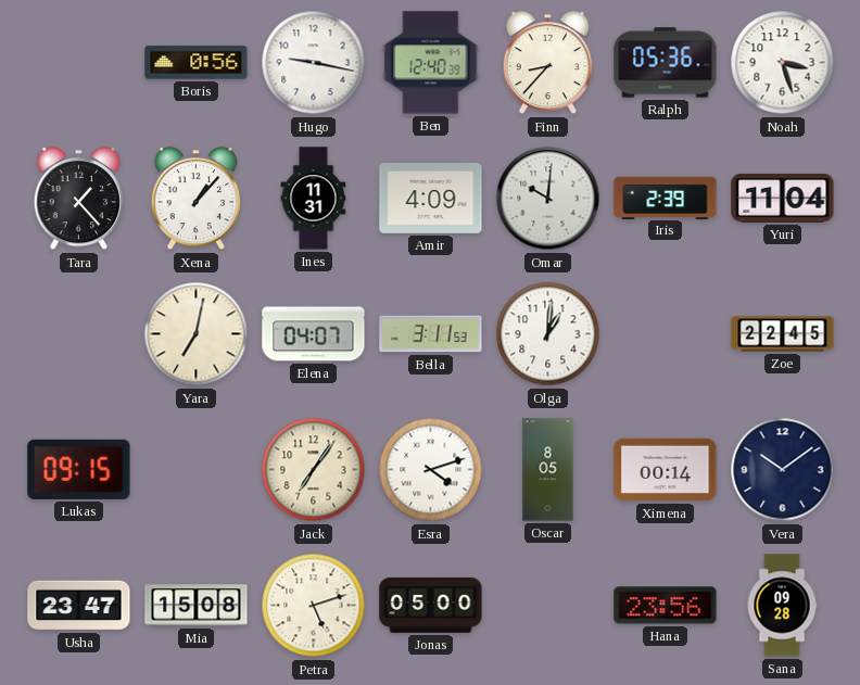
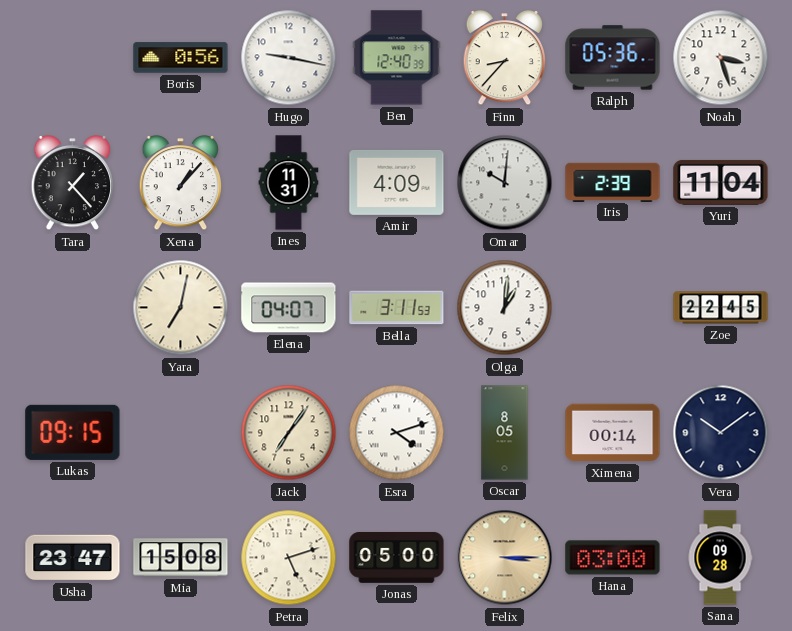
Felix: none -> 3:15 (505, 558)
Hana: 23:56 -> 03:00 (613, 558)
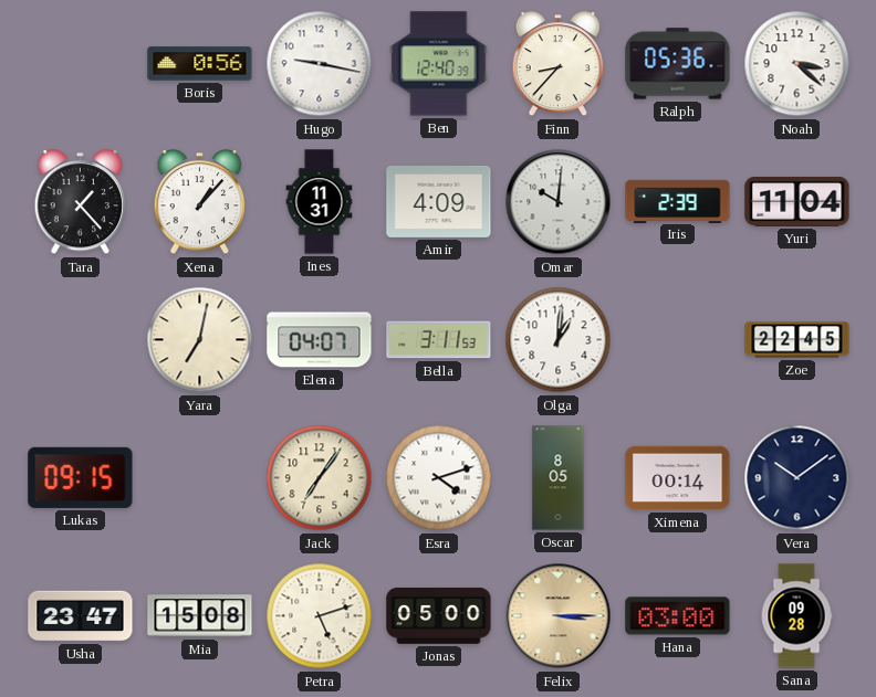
Noah: 3:27 -> 3:22 (797, 64)
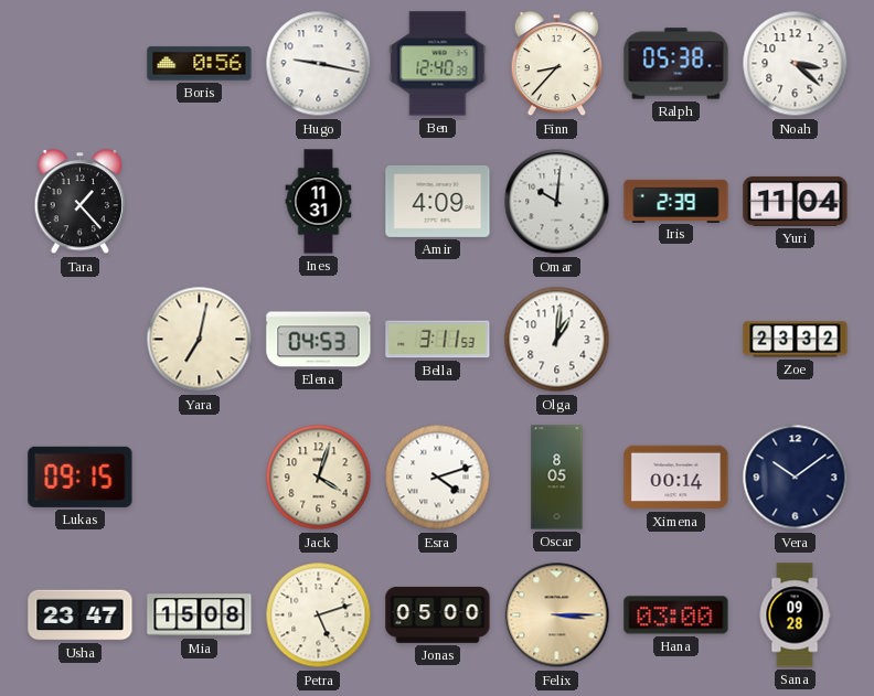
Ralph: 05:36 -> 05:38 (676, 64)
Xena: 1:07 -> none (200, 202)
Elena: 04:07 -> 04:53 (319, 340)
Zoe: 22:45 -> 23:32 (796, 340)
Jack: 7:06 -> 4:03 (319, 478)
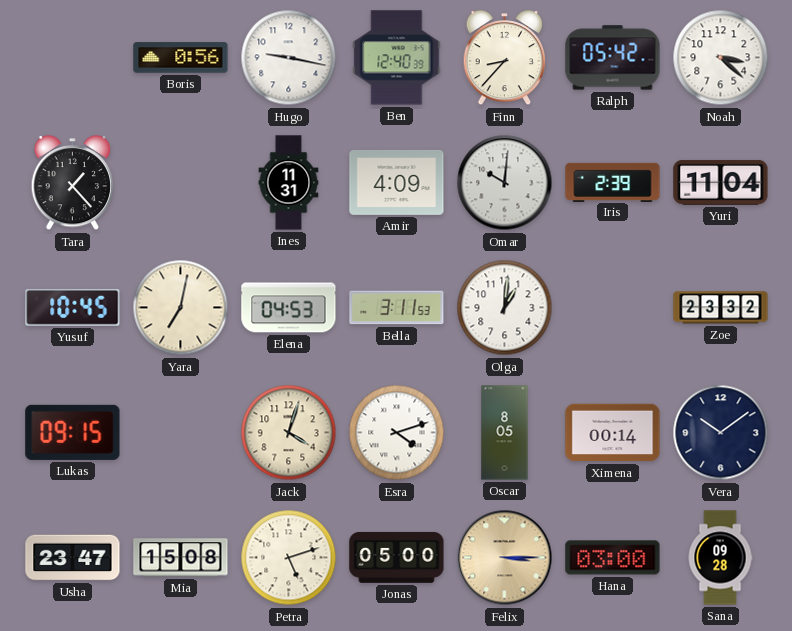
Ralph: 05:38 -> 05:42 (613, 58)
Yusuf: none -> 10:45 (73, 307)
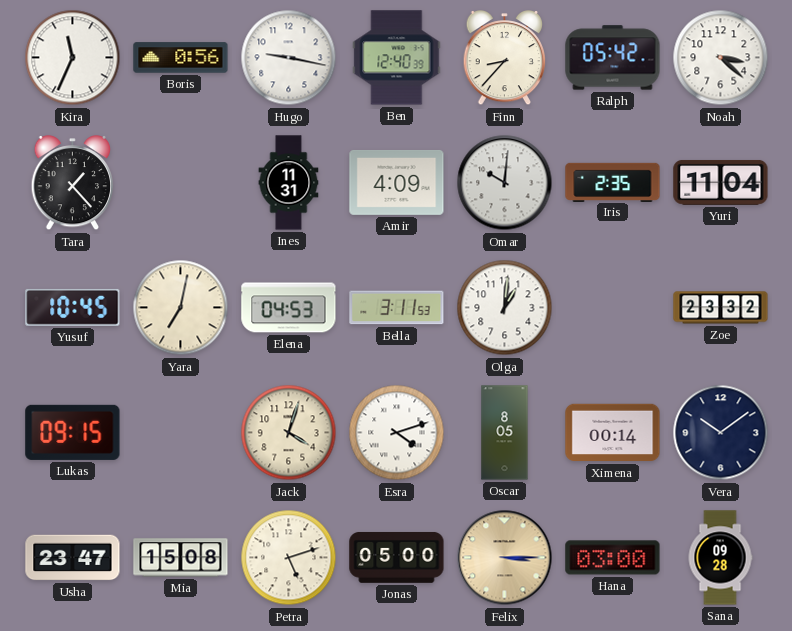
Kira: none -> 11:34 (73, 58)
Iris: 2:39 -> 2:35 (613, 182)
